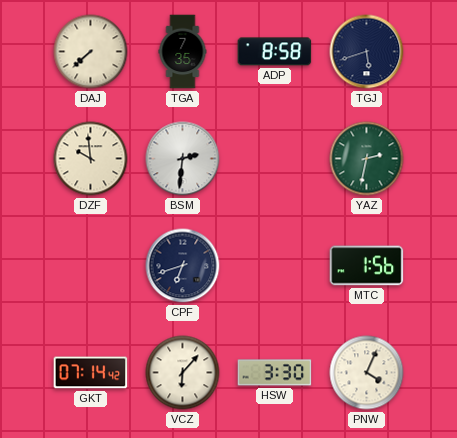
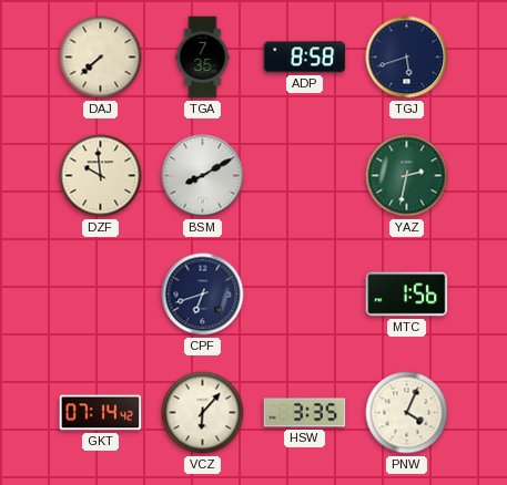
BSM: 2:31 -> 8:10 (203, 176)
HSW: 3:30 -> 3:35 (305, 413)
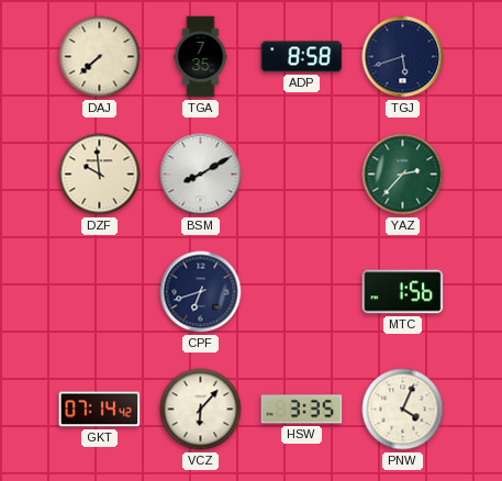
YAZ: 2:32 -> 2:37 (403, 175)
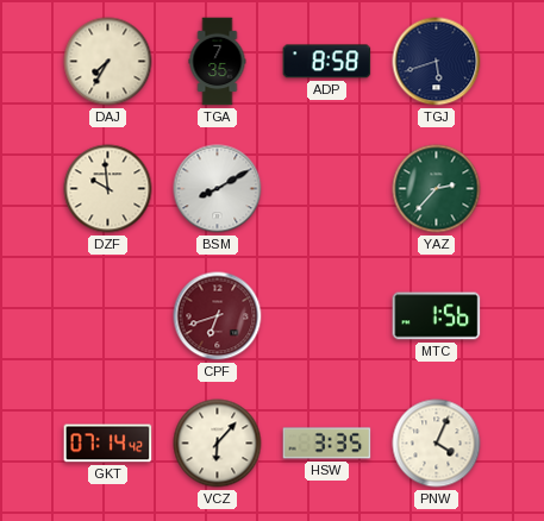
DAJ: 7:38 -> 7:35 (108, 62)
CPF dial: navy -> burgundy (218, 316)
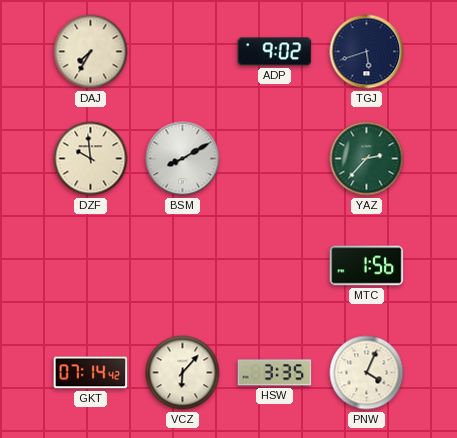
TGA: 7:35 -> none (218, 62)
ADP: 8:58 -> 9:02 (275, 52)
CPF: 6:42 -> none (218, 316)
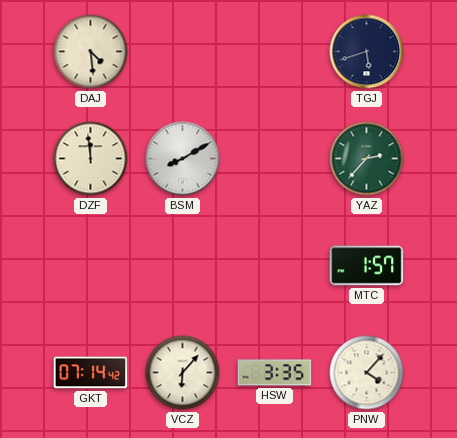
DAJ: 7:35 -> 4:29 (91, 52)
ADP: 9:02 -> none (275, 52)
DZF: 9:59 -> 11:59 (91, 159)
MTC: 1:56 -> 1:57 (367, 266)
PNW: 4:04 -> 4:07 (367, 373)
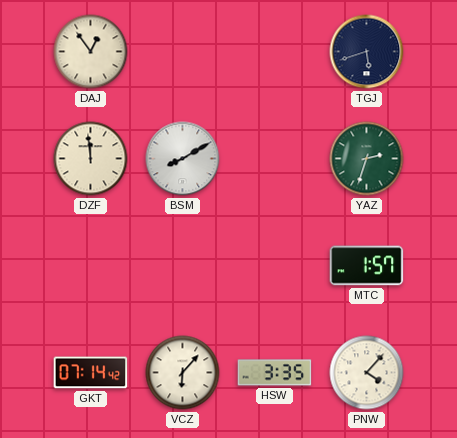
DAJ: 4:29 -> 12:54 (91, 52)
YAZ: 2:37 -> 2:33 (367, 159)
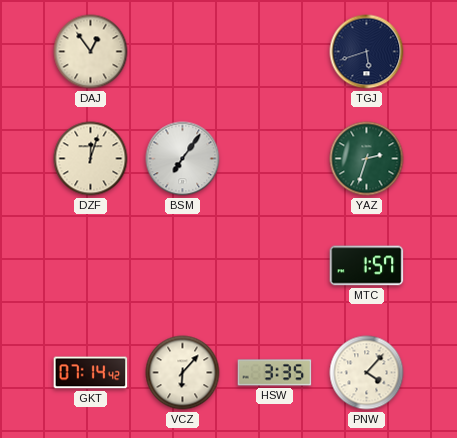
DZF: 11:59 -> 12:03 (91, 159)
BSM: 8:10 -> 7:06 (183, 159)
